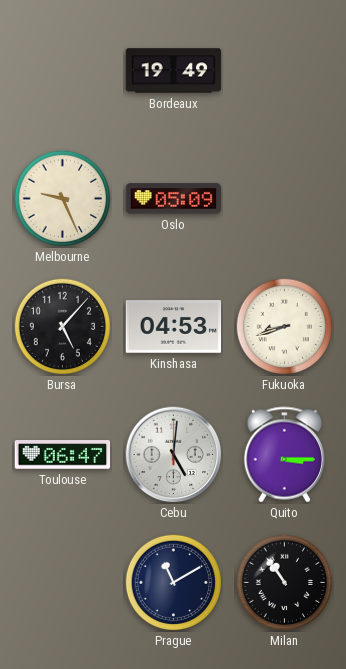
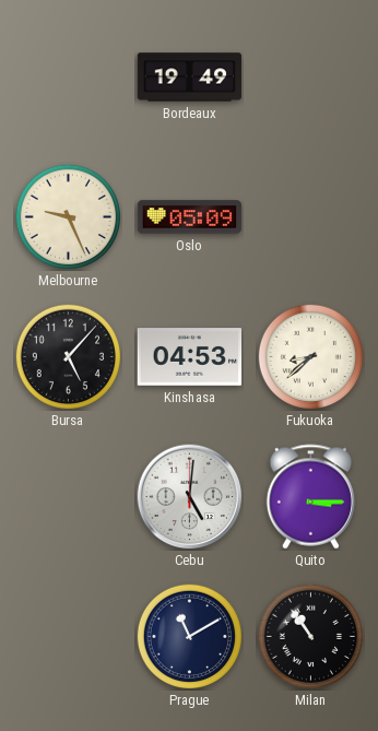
Fukuoka: 8:42 -> 8:38 (310, 356)
Toulouse: 06:47 -> none (63, 455)
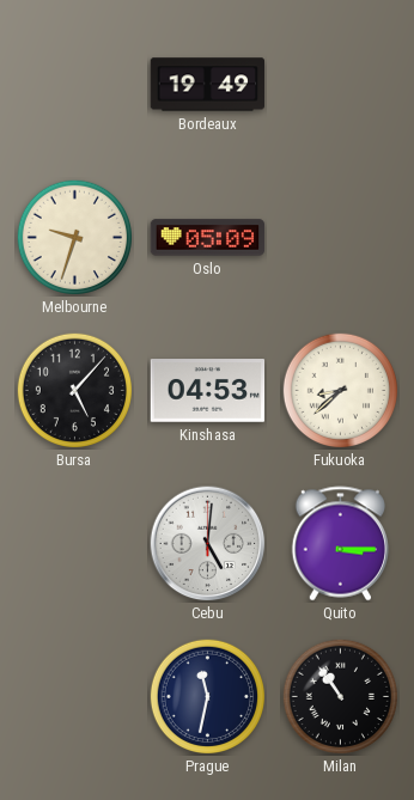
Melbourne: 9:26 -> 9:33 (74, 237)
Prague: 11:10 -> 11:32 (207, 696)
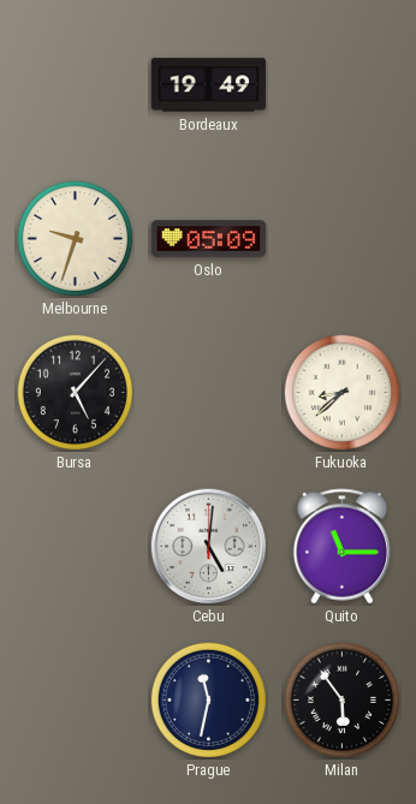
Kinshasa: 04:53 -> none (208, 391)
Quito: 3:15 -> 11:15 (341, 547)
Milan: 10:54 -> 5:54 (341, 699)
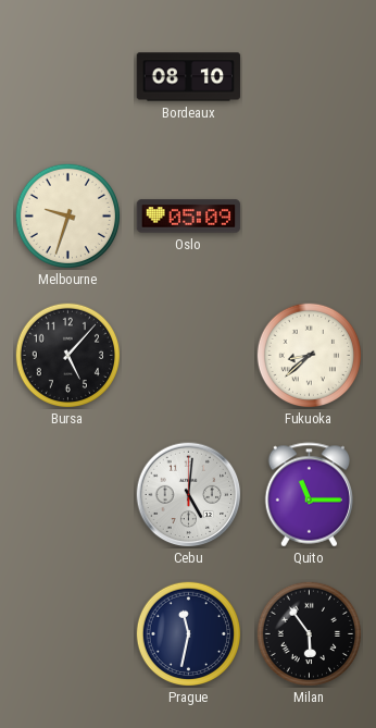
Bordeaux: 19:49 -> 08:10 (189, 77)
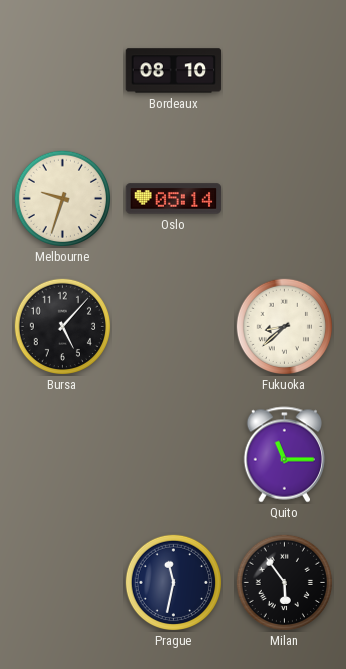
Oslo: 05:09 -> 05:14 (174, 199)
Cebu: 5:01 -> none (189, 495)
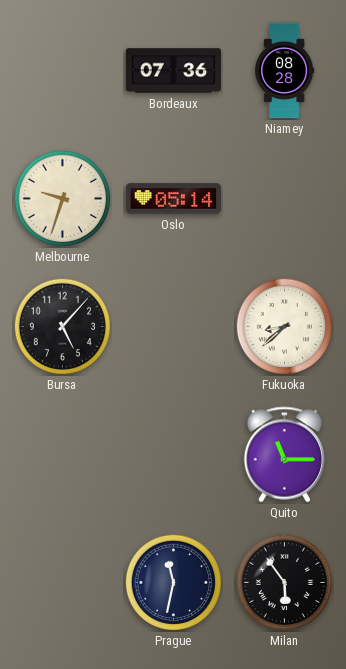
Bordeaux: 08:10 -> 07:36 (174, 71)
Niamey: none -> 08:28 (285, 71)
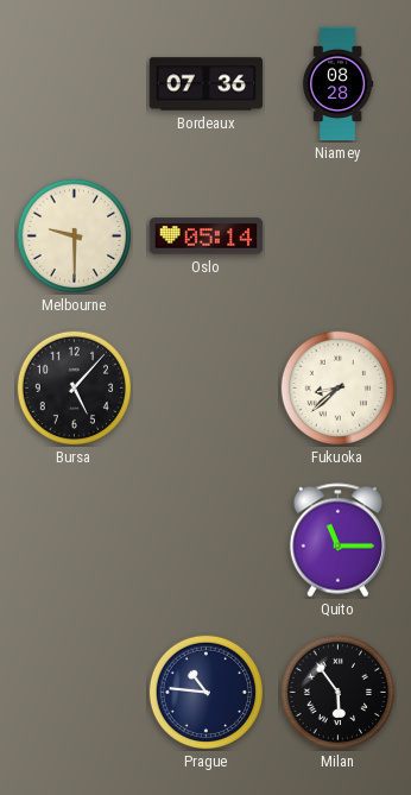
Melbourne: 9:33 -> 9:30 (74, 235)
Prague: 11:32 -> 10:46 (205, 692)
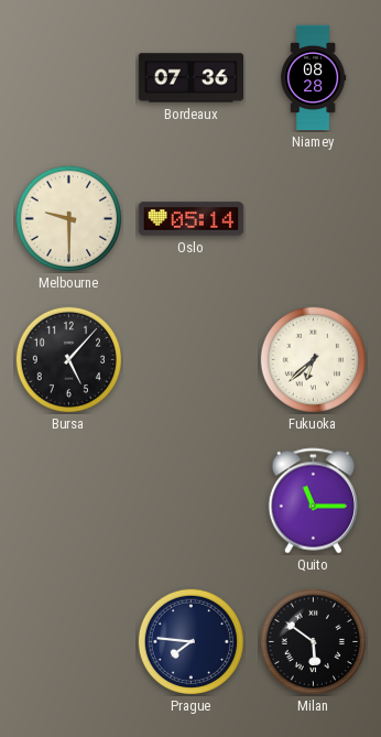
Fukuoka: 8:38 -> 6:38 (313, 359)
Prague: 10:46 -> 7:46 (190, 641)
Milan: 5:54 -> 5:51 (313, 641)
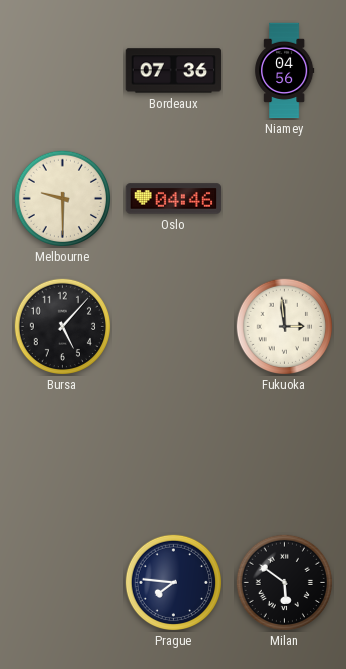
Niamey: 08:28 -> 04:56 (285, 71)
Oslo: 05:14 -> 04:46 (174, 199)
Fukuoka: 6:38 -> 2:59 (284, 326)
Quito: 11:15 -> none (313, 501)
